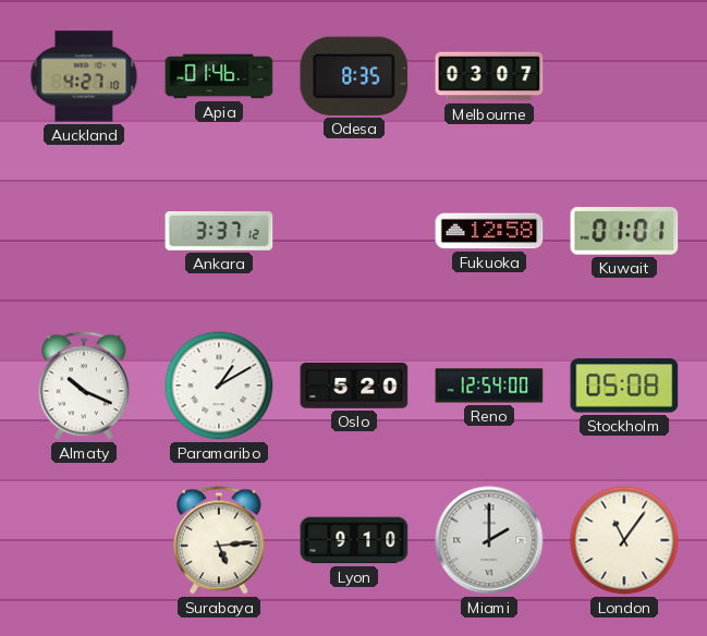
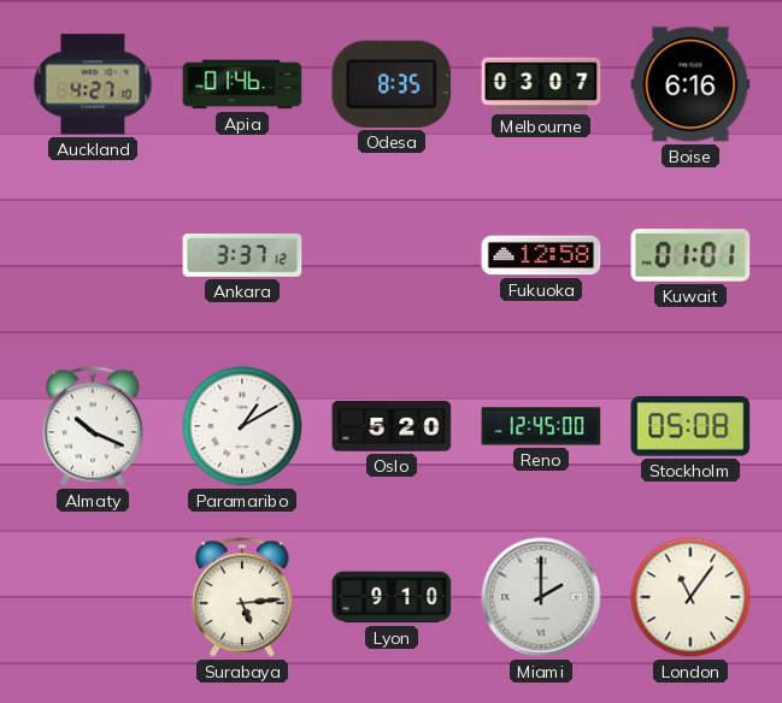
Boise: none -> 6:16 (690, 84)
Reno: 12:54 -> 12:45 (541, 426)
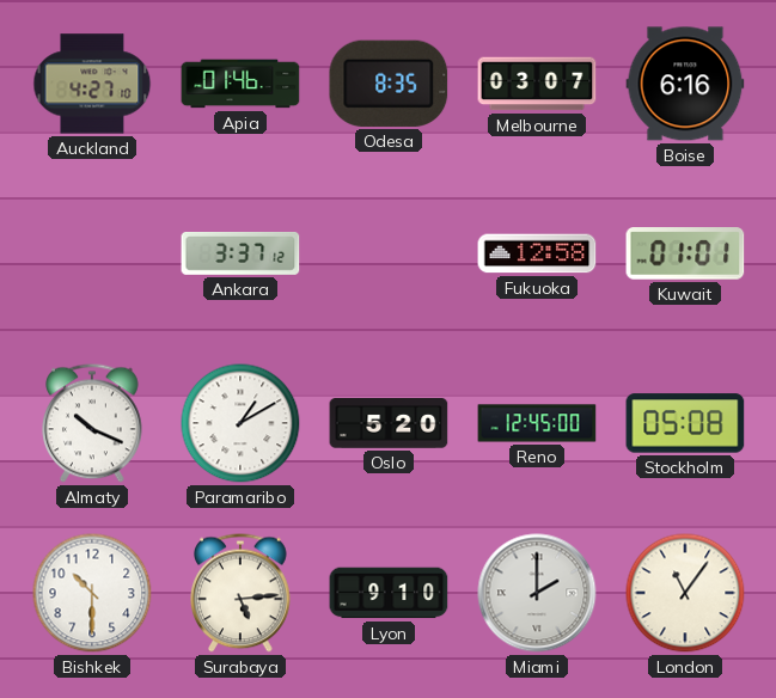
Bishkek: none -> 10:30 (92, 593)
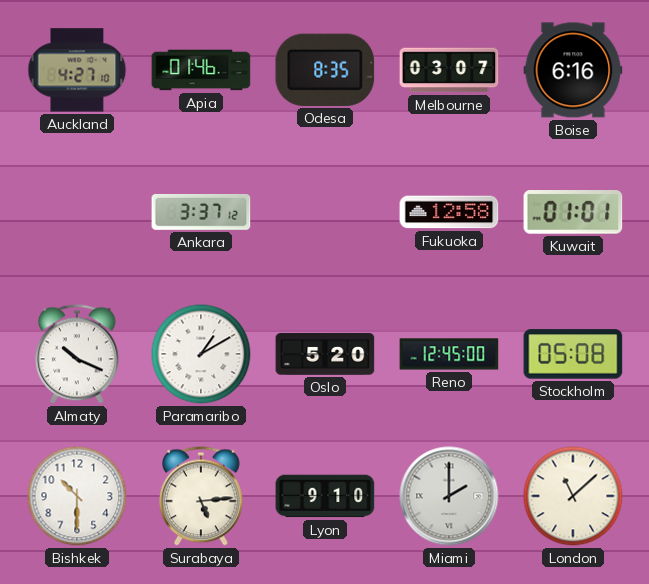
London: 11:06 -> 11:08 (573, 496)
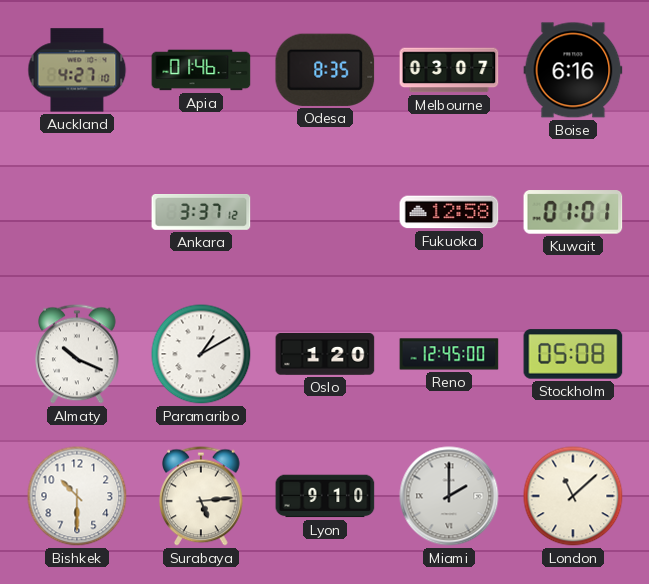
Oslo: 5:20 -> 1:20 (325, 355)
